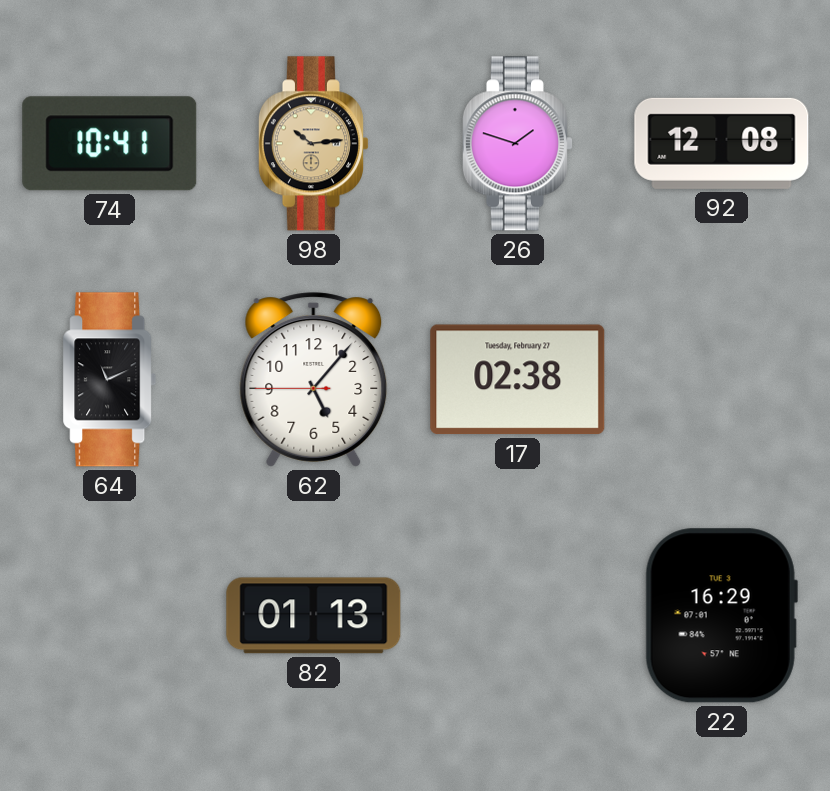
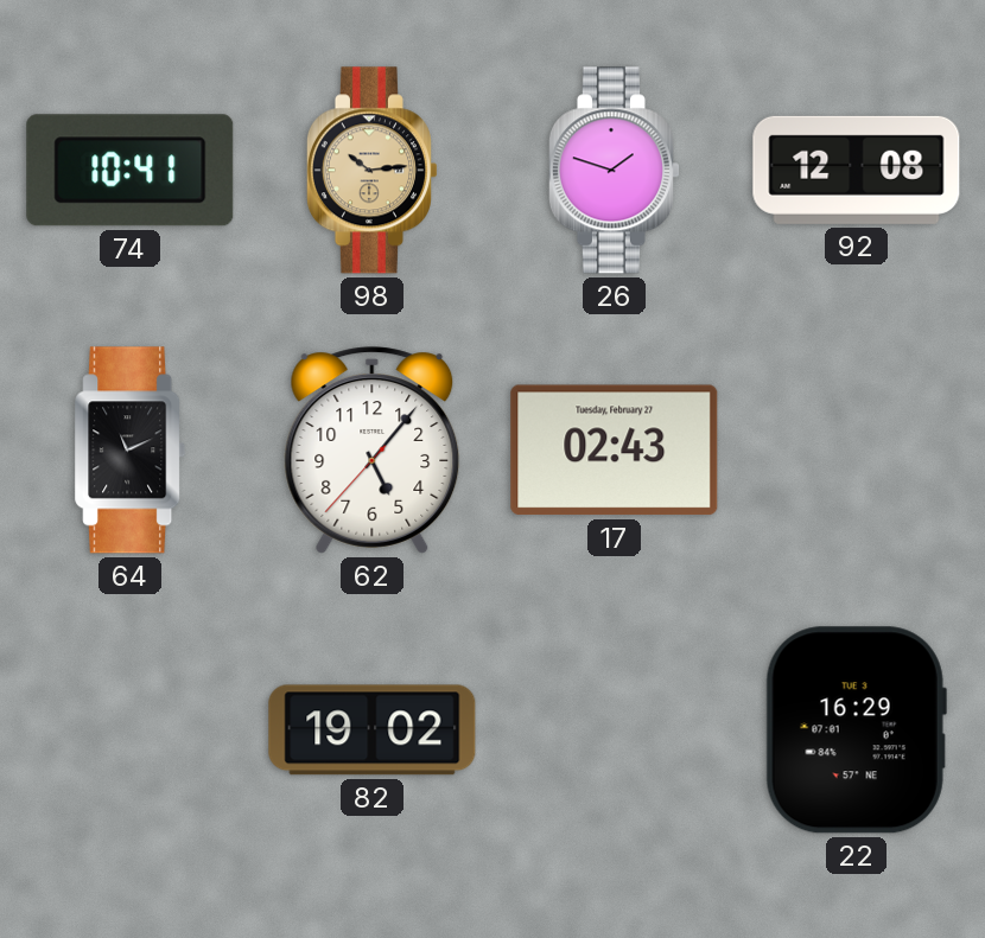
62: 5:06:45 -> 5:06:37 (373, 451)
17: 02:38 -> 02:43 (615, 451)
82: 01:13 -> 19:02 (373, 730)
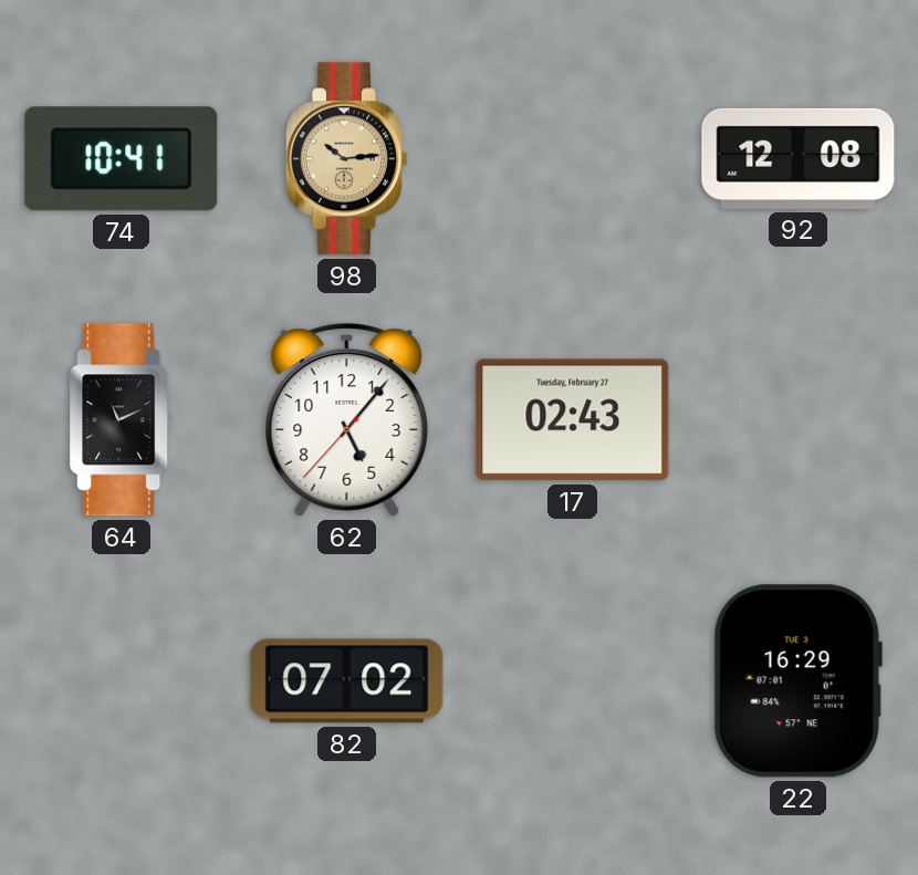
26: 1:48 -> none (614, 171)
82: 19:02 -> 07:02 (347, 681)
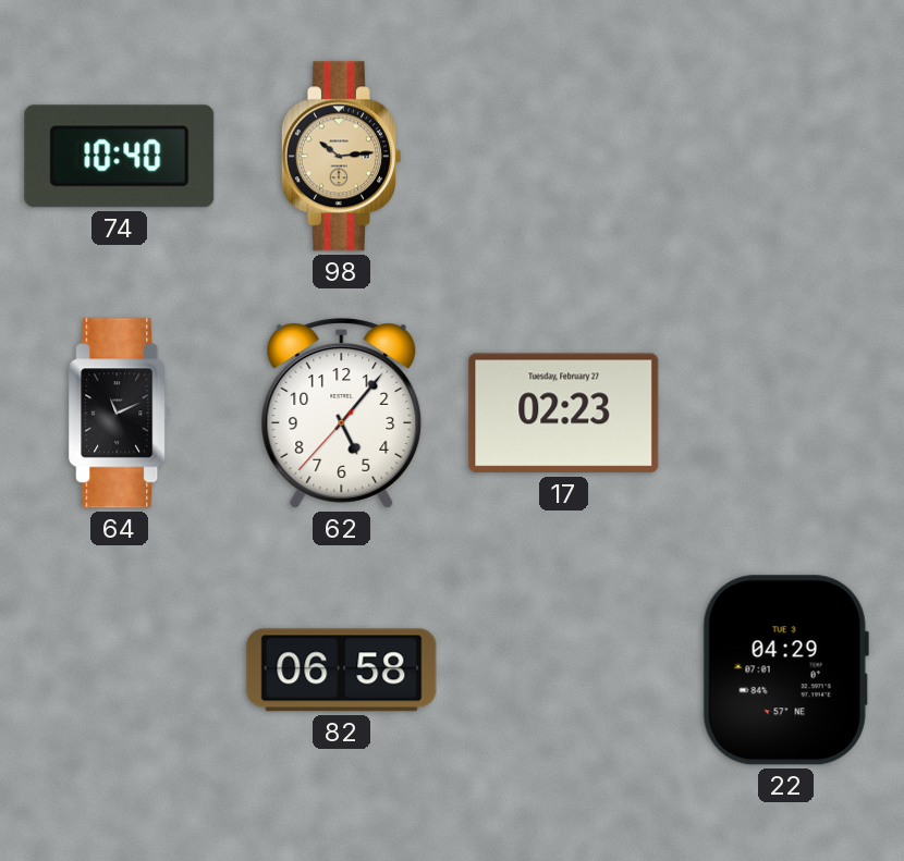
74: 10:41 -> 10:40 (120, 157)
92: 12:08 -> none (799, 158)
17: 02:43 -> 02:23 (564, 414)
82: 07:02 -> 06:58 (342, 671)
22: 16:29 -> 04:29 (785, 671)
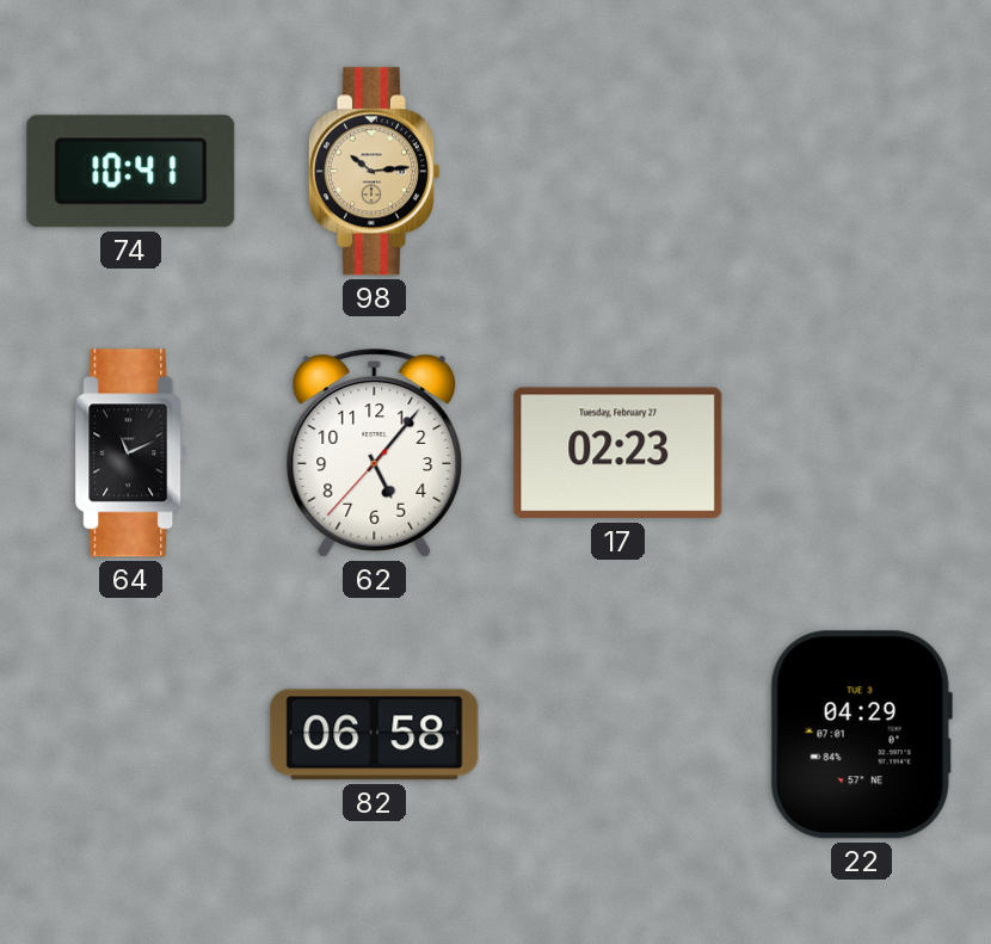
74: 10:40 -> 10:41 (131, 172)
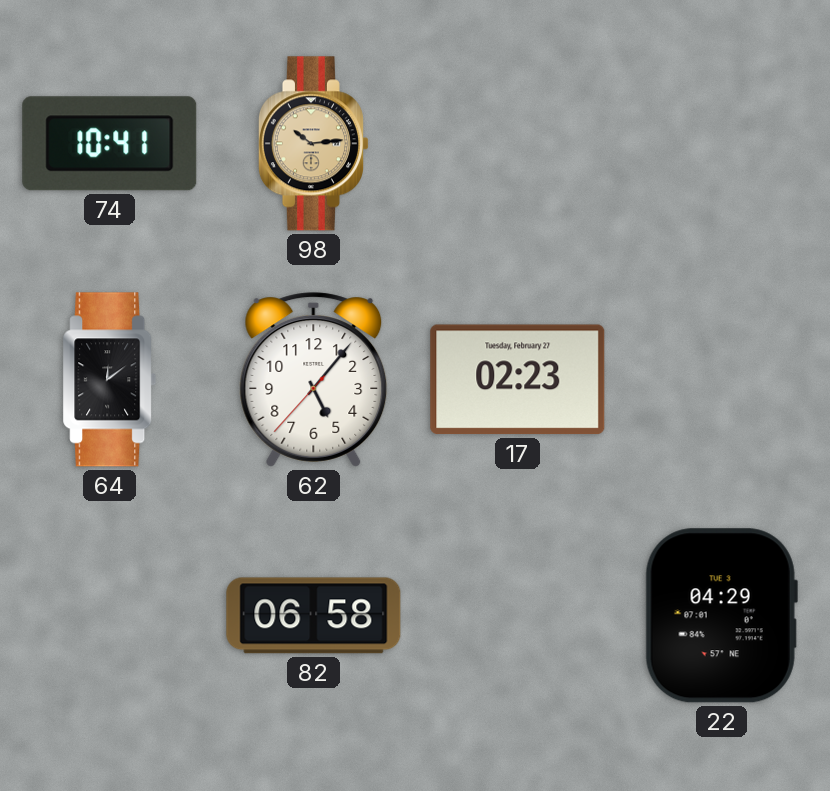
64: 11:11 -> 12:09 (110, 380)
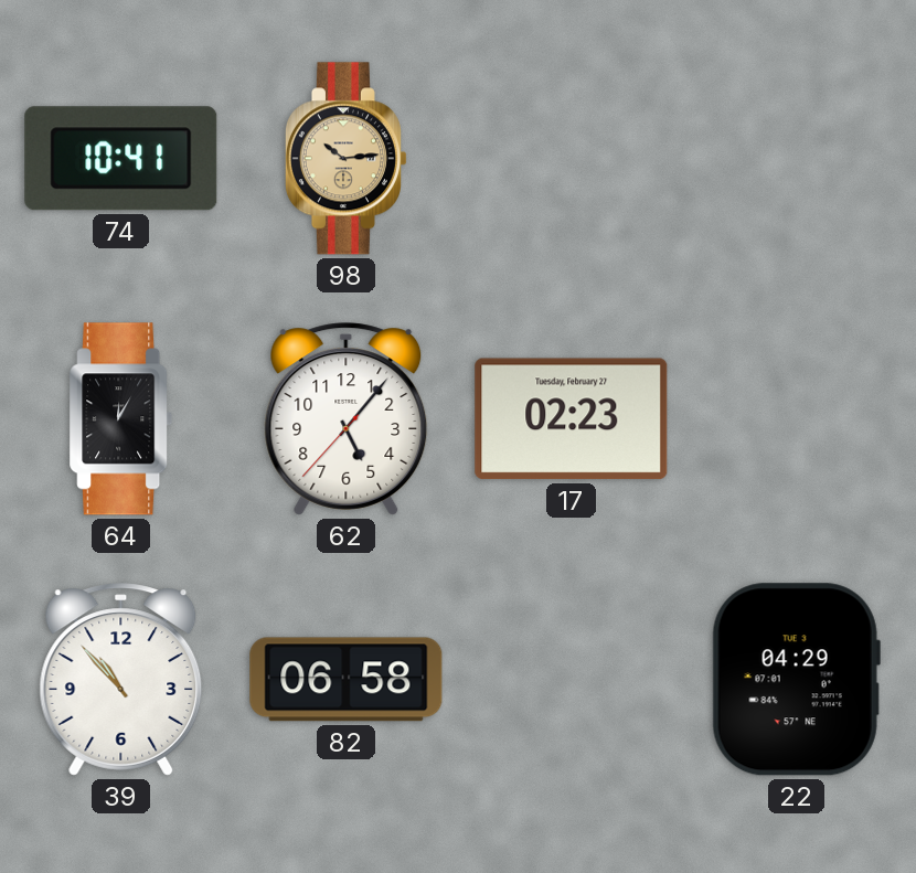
64: 12:09 -> 12:05 (121, 419)
39: none -> 10:53 (121, 680)
